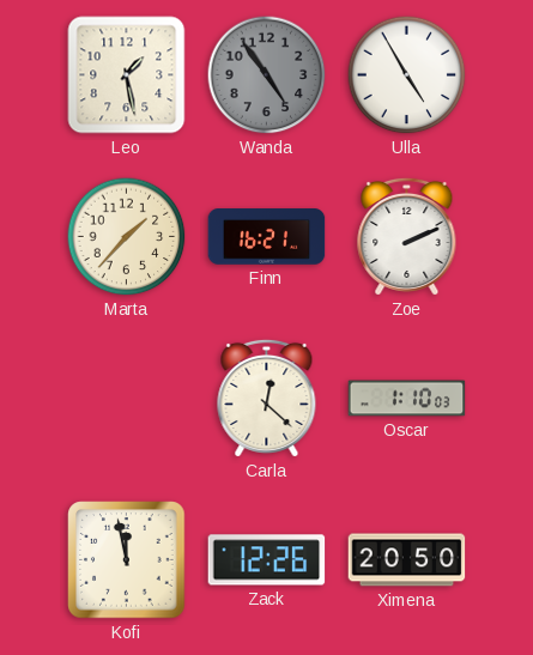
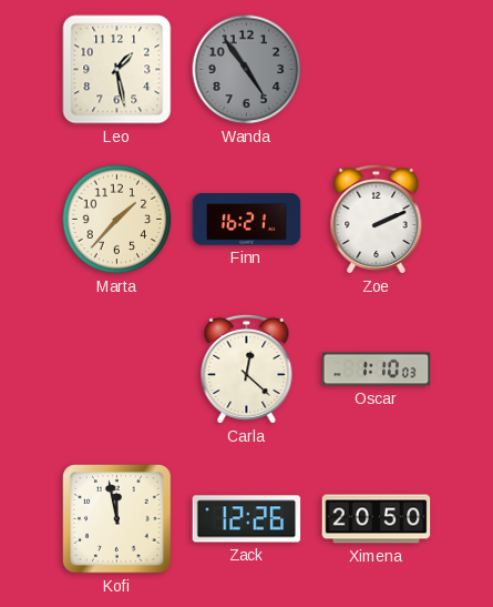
Ulla: 4:55 -> none (407, 75)
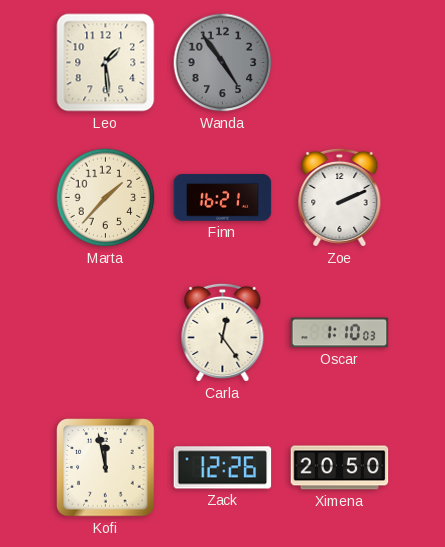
Leo: 1:28 -> 1:29 (106, 63)
Carla: 12:22 -> 12:24 (223, 332)
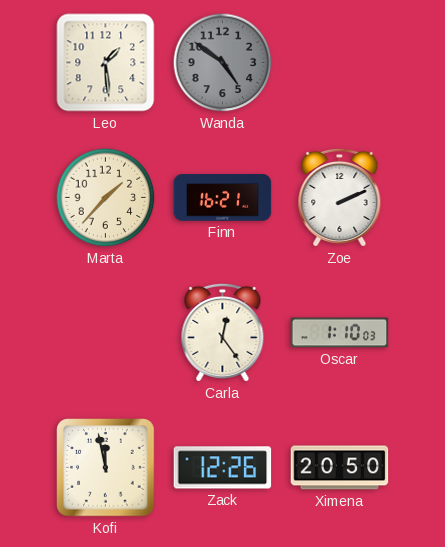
Wanda: 4:54 -> 4:51 (223, 63)
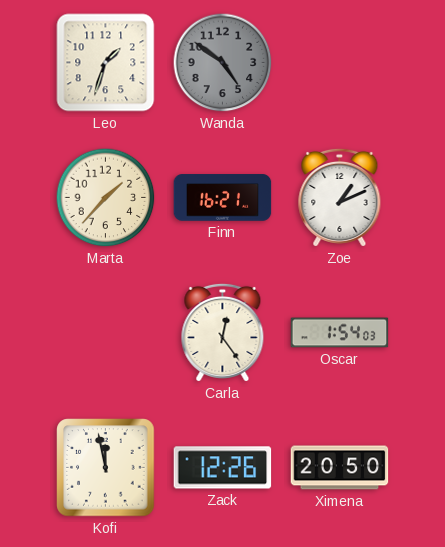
Leo: 1:29 -> 1:33 (106, 63)
Zoe: 2:11 -> 1:11 (340, 197)
Oscar: 1:10 -> 1:54 (340, 333)
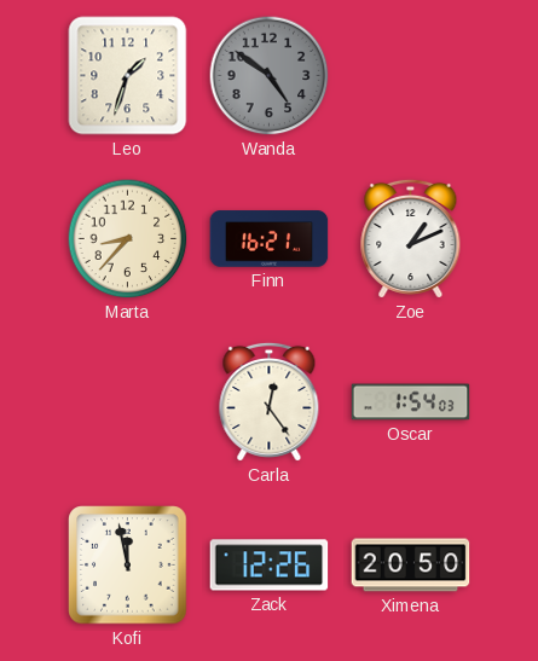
Marta: 1:37 -> 8:37 (128, 239)
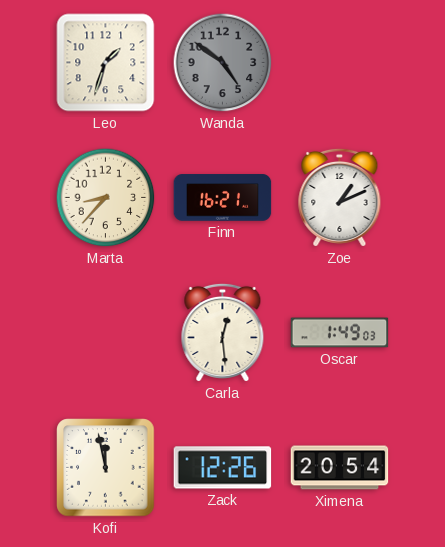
Carla: 12:24 -> 12:29 (223, 332)
Oscar: 1:54 -> 1:49 (340, 333)
Ximena: 20:50 -> 20:54 (340, 468)
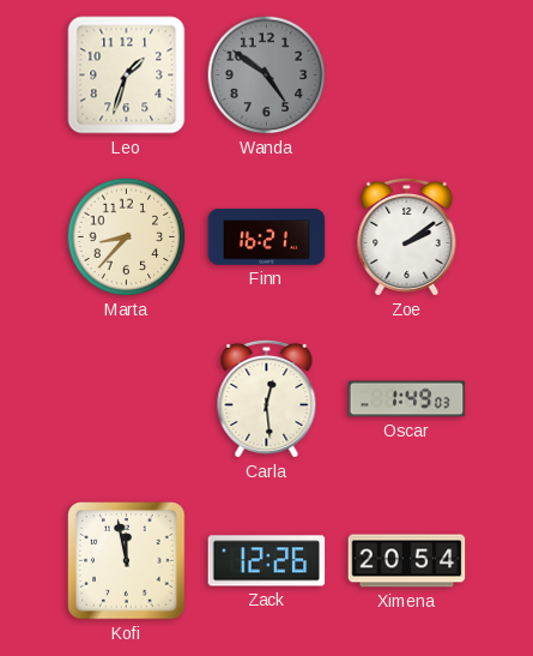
Zoe: 1:11 -> 2:09 (407, 236)
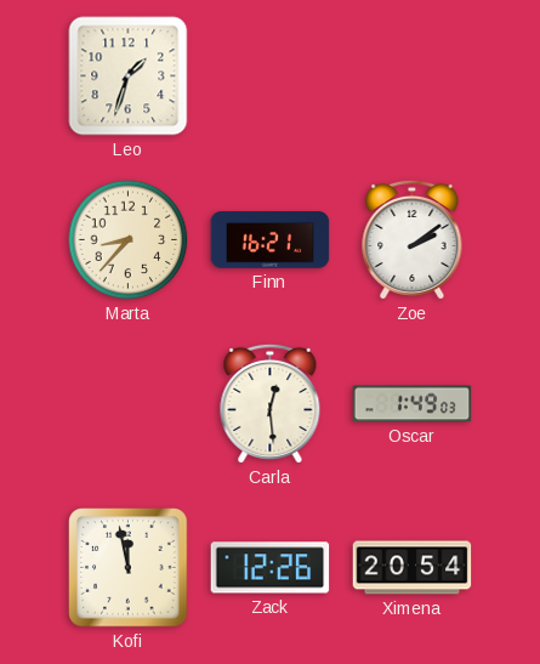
Wanda: 4:51 -> none (267, 76)
